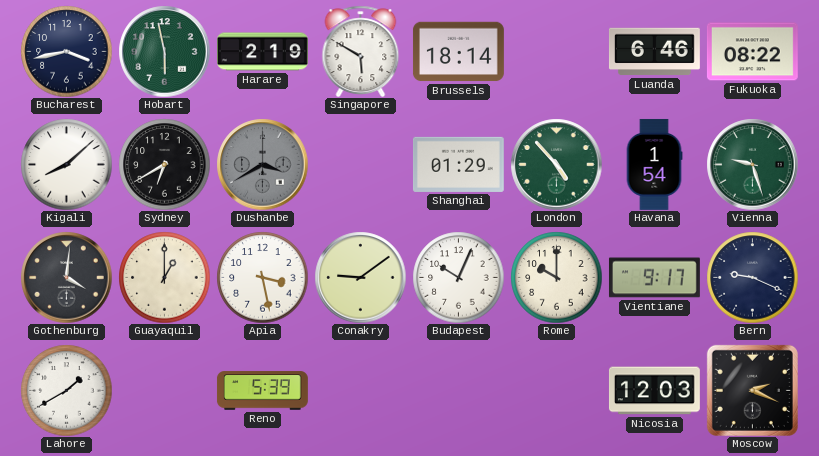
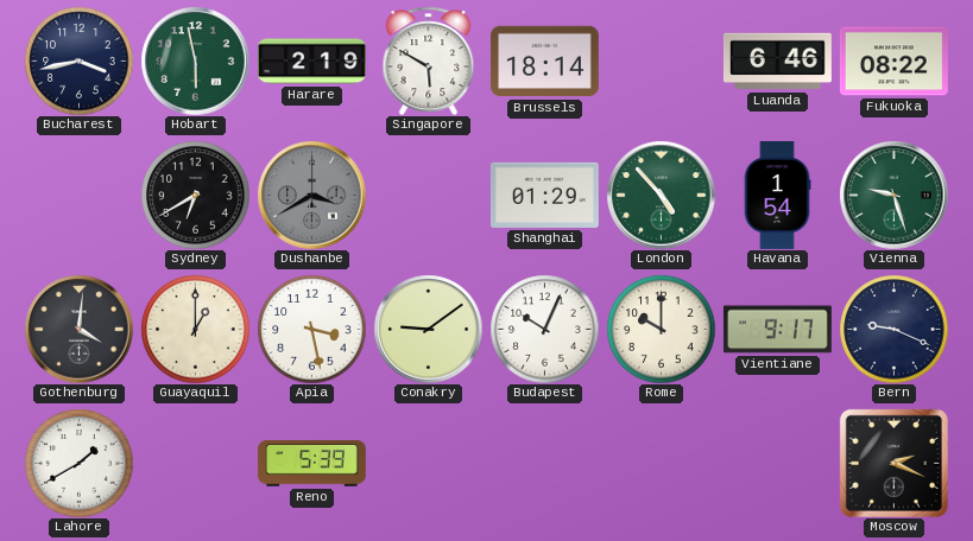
Kigali: 8:08 -> none (66, 164)
Nicosia: 12:03 -> none (654, 391)
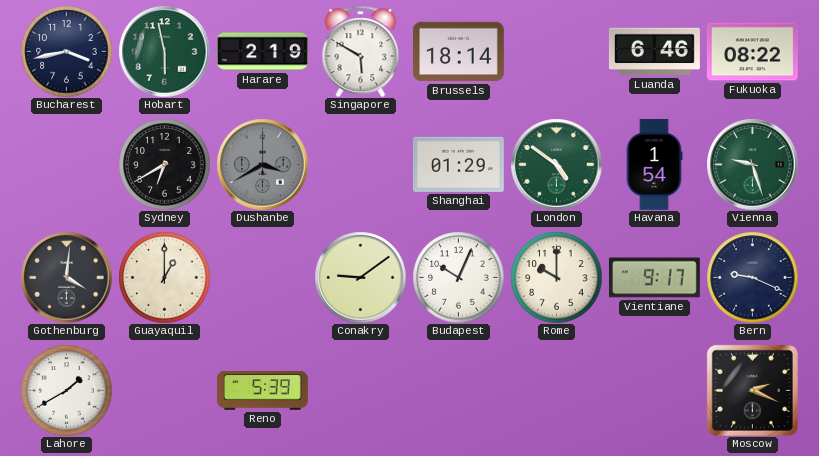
London: 4:53 -> 4:51 (556, 164)
Apia: 3:28 -> none (311, 329)
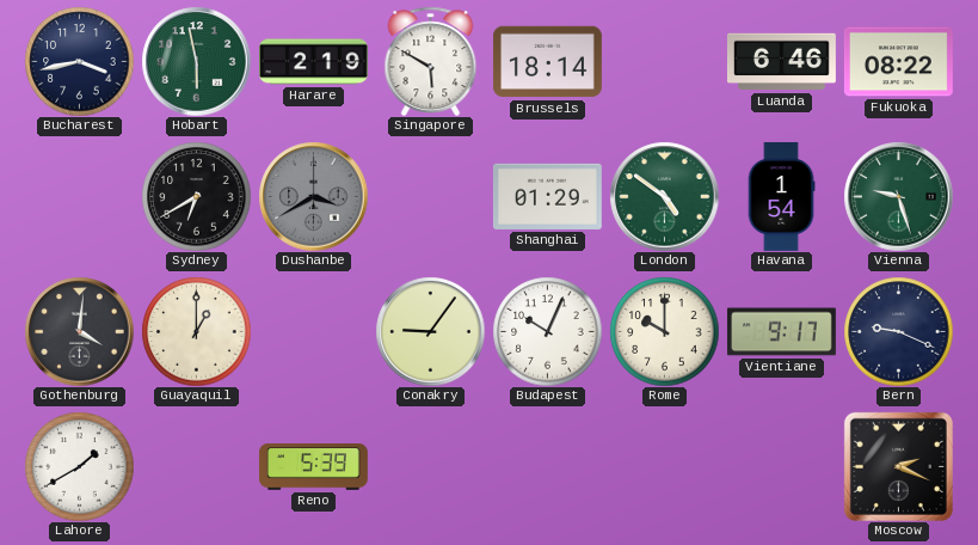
Conakry: 9:09 -> 9:06 (430, 331)
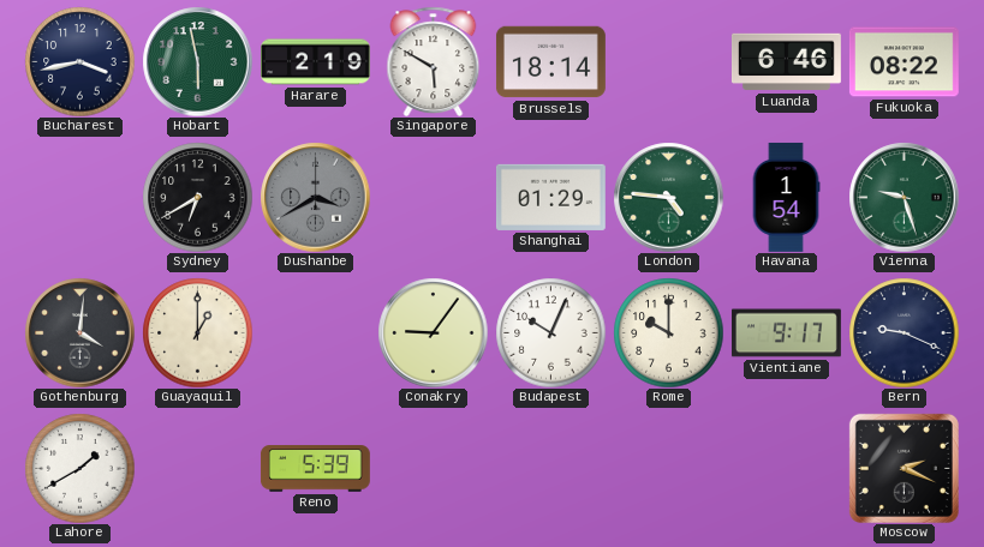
London: 4:51 -> 4:46 (668, 197)
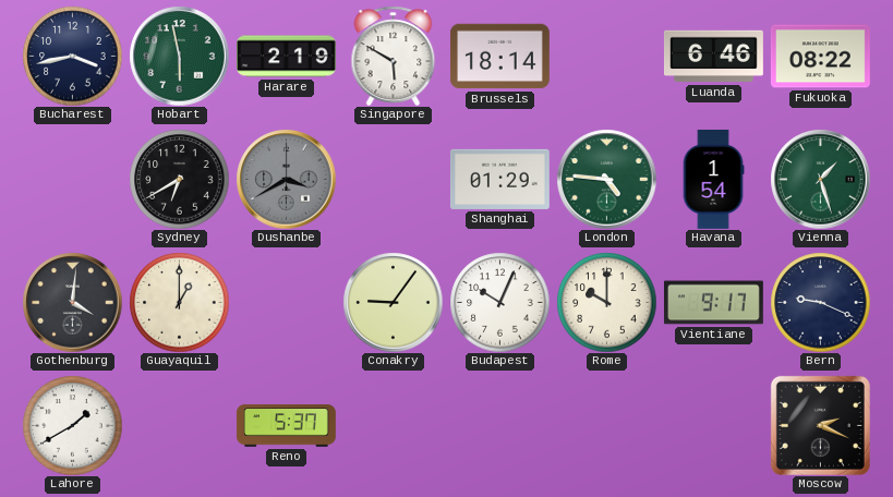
Vienna: 9:27 -> 1:27 (820, 179)
Reno: 5:39 -> 5:37 (286, 426)
